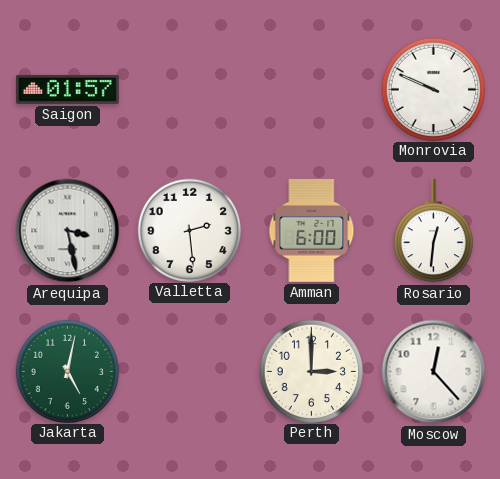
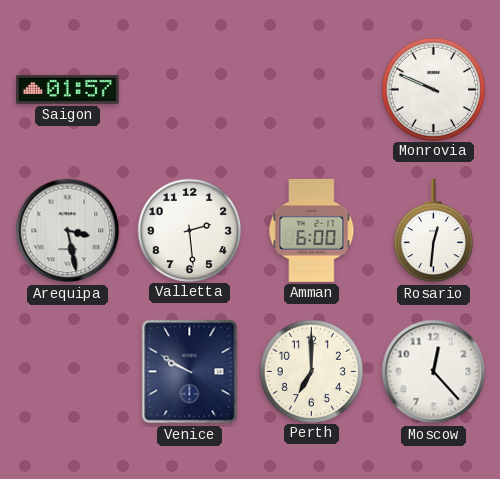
Jakarta: 5:02 -> none (67, 371)
Venice: none -> 9:50 (190, 372)
Perth: 3:00 -> 7:00 (311, 371)
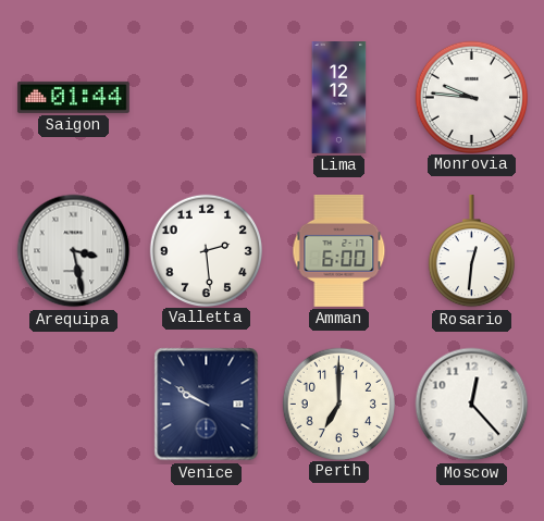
Saigon: 01:57 -> 01:44 (73, 97)
Lima: none -> 12:12 (339, 98)
Monrovia: 9:49 -> 9:46 (471, 97)
